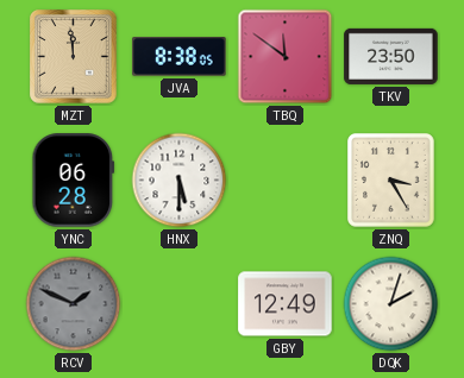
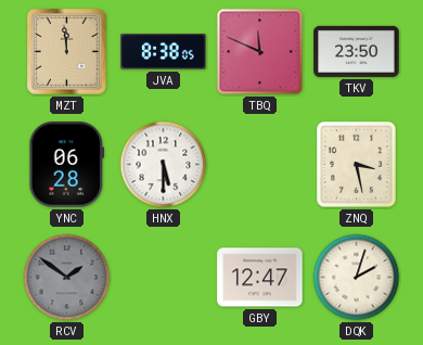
TBQ: 11:51 -> 11:49 (260, 52)
ZNQ: 3:25 -> 3:28 (357, 165)
RCV: 1:49 -> 1:51 (67, 278)
GBY: 12:49 -> 12:47 (260, 278)
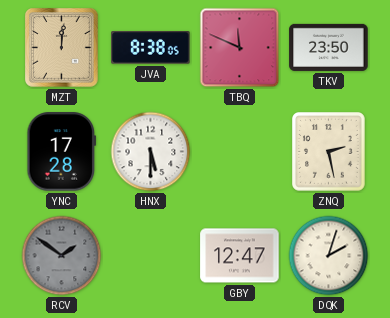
MZT: 11:59 -> 12:01 (62, 48)
YNC: 06:28 -> 17:28 (62, 152)
ZNQ: 3:28 -> 2:28 (329, 152)
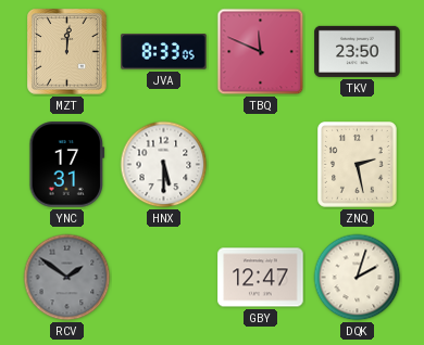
JVA: 8:38 -> 8:33 (164, 52)
YNC: 17:28 -> 17:31 (67, 165)
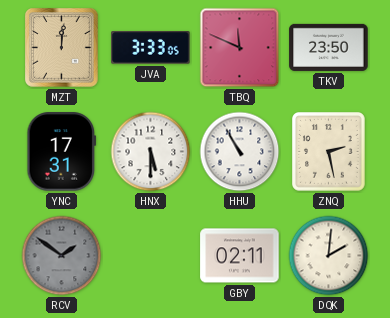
JVA: 8:33 -> 3:33 (151, 48)
HHU: none -> 10:55 (240, 152)
GBY: 12:47 -> 02:11 (240, 256)
DQK: 2:03 -> 2:01 (329, 256)
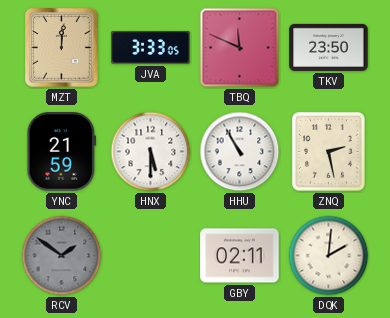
YNC: 17:31 -> 21:59 (62, 152)
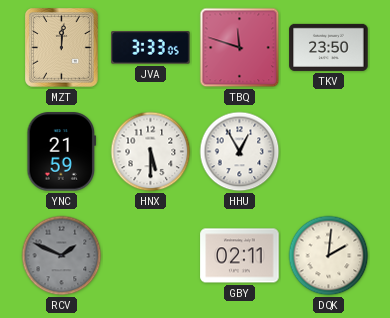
TBQ: 11:49 -> 11:48 (240, 48)
HHU: 10:55 -> 12:55 (240, 152)
ZNQ: 2:28 -> none (329, 152)
RCV: 1:51 -> 1:49 (62, 256)
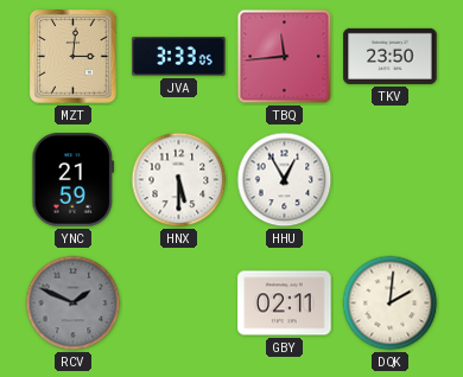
MZT: 12:01 -> 3:01 (74, 57)
TBQ: 11:48 -> 11:44 (285, 57)
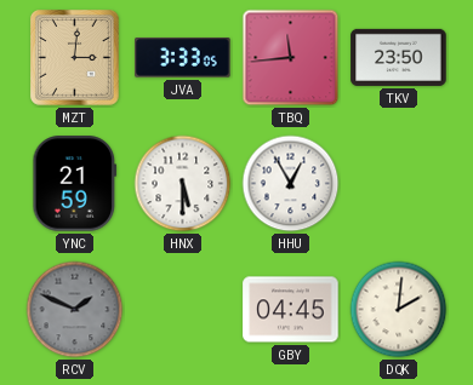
GBY: 02:11 -> 04:45 (291, 310)
